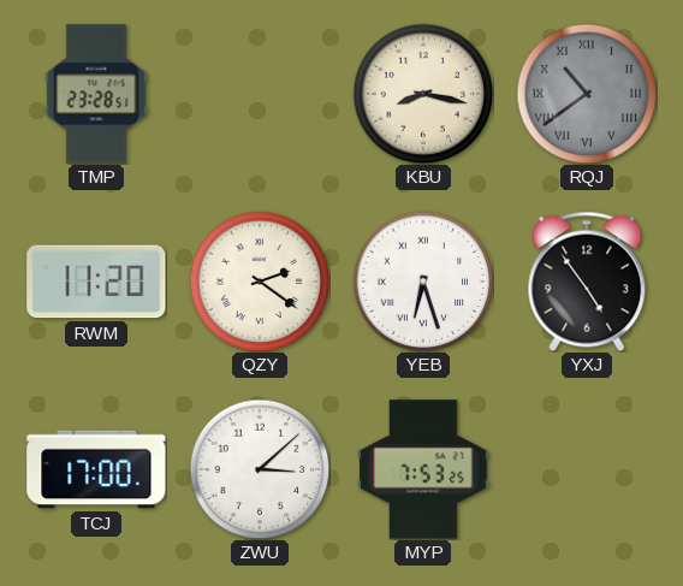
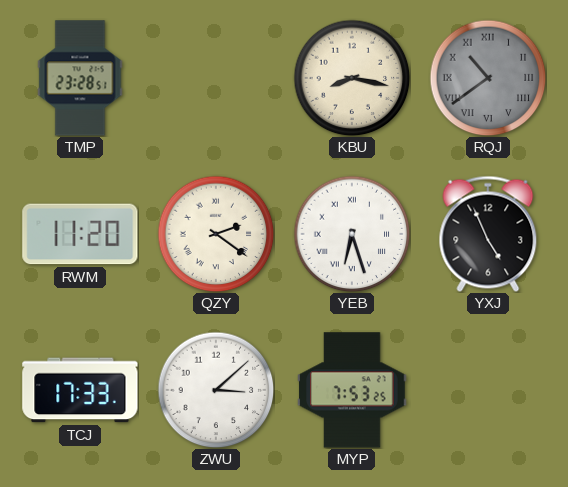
YXJ: 4:54 -> 4:56 (488, 234)
TCJ: 17:00 -> 17:33 (80, 390)
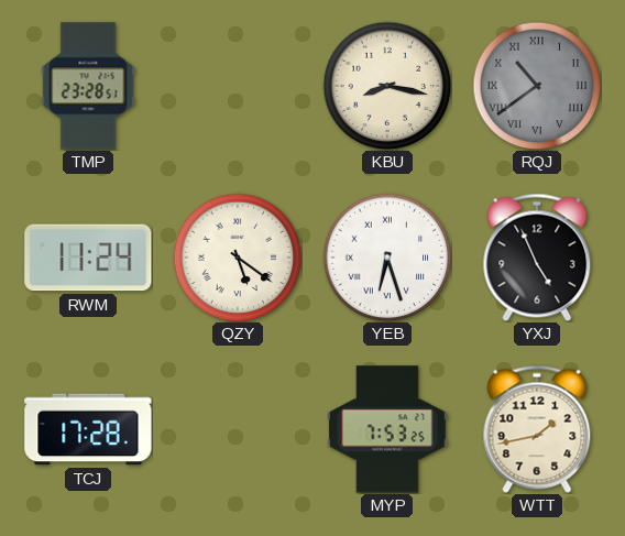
RWM: 11:20 -> 11:24 (88, 258)
QZY: 2:21 -> 5:21 (238, 258)
TCJ: 17:33 -> 17:28 (88, 429)
ZWU: 3:08 -> none (216, 390)
WTT: none -> 1:43 (537, 429)
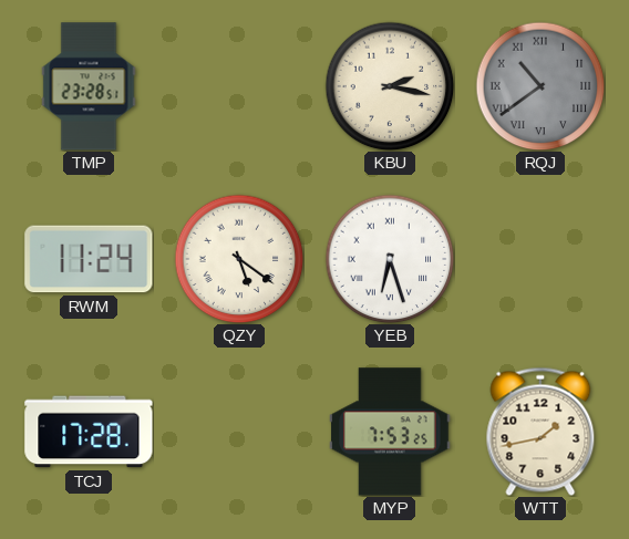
KBU: 8:17 -> 2:17 (390, 86)
YXJ: 4:56 -> none (537, 258)
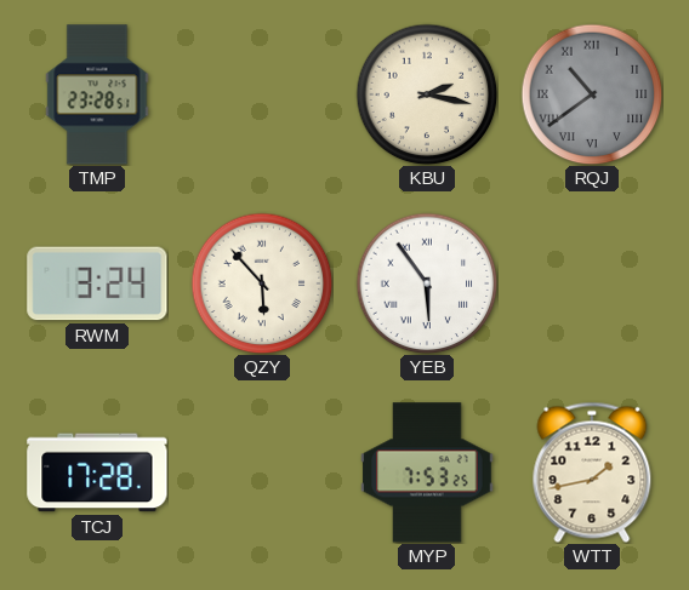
RWM: 11:24 -> 3:24 (97, 283)
QZY: 5:21 -> 5:53 (262, 283)
YEB: 6:27 -> 5:54 (427, 283)
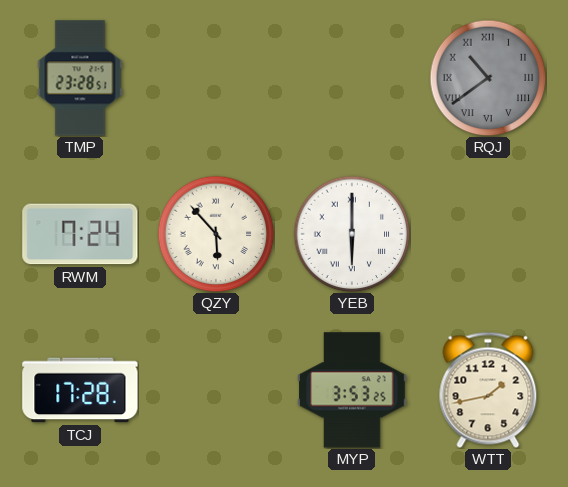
KBU: 2:17 -> none (427, 94)
RWM: 3:24 -> 7:24 (80, 234)
YEB: 5:54 -> 6:00 (352, 234)
MYP: 7:53 -> 3:53 (352, 390)
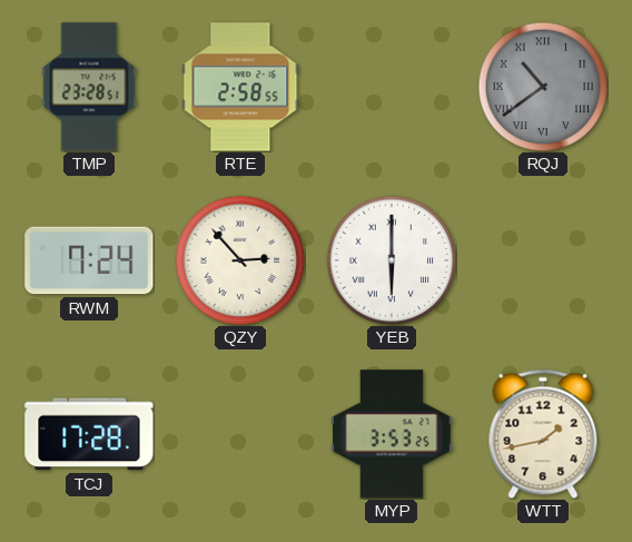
RTE: none -> 2:58 (240, 87)
QZY: 5:53 -> 2:53 (240, 260)
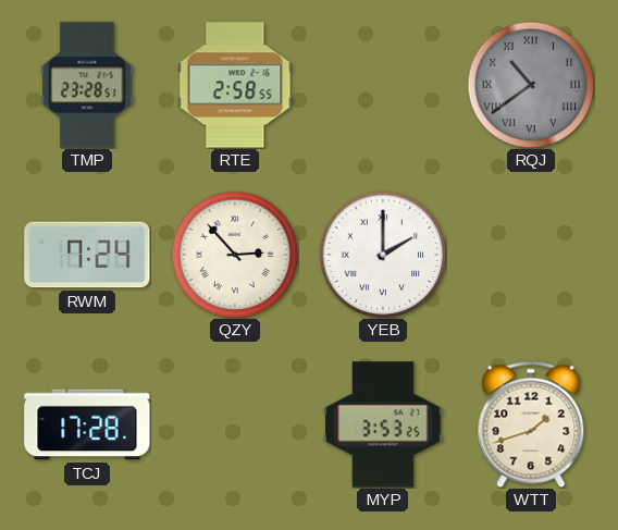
YEB: 6:00 -> 2:00 (383, 255)
WTT: 1:43 -> 1:42 (531, 424)
